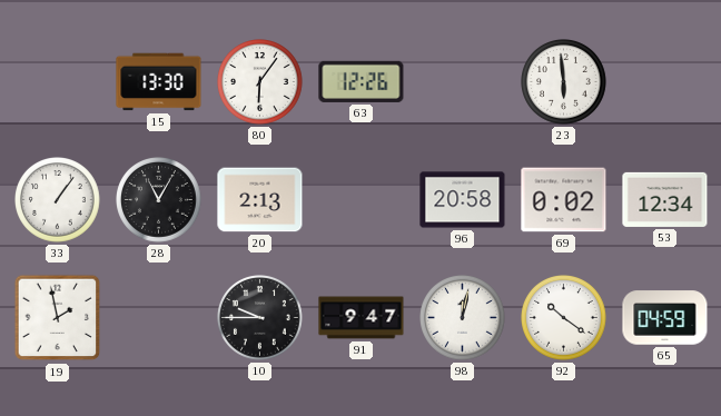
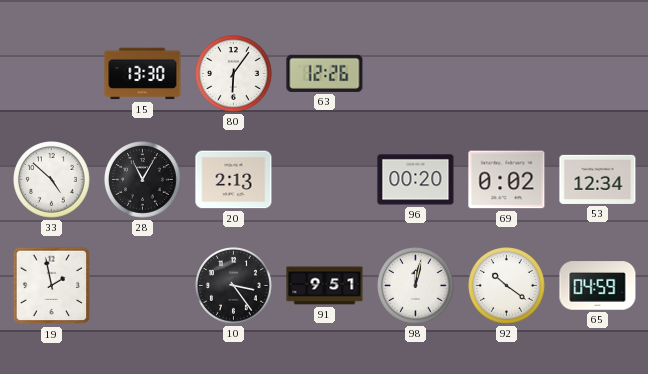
23: 5:59 -> none (564, 82)
33: 1:06 -> 4:52 (52, 180)
96: 20:58 -> 00:20 (416, 180)
10: 9:45 -> 3:24 (234, 286)
91: 9:47 -> 9:51 (325, 286)
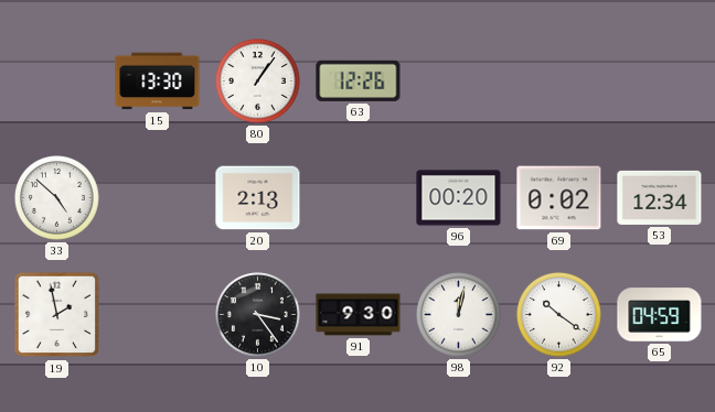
80: 6:06 -> 1:06 (258, 82)
28: 11:05 -> none (143, 180)
91: 9:51 -> 9:30 (359, 315)
